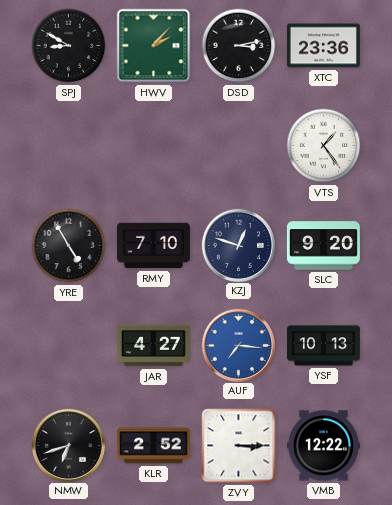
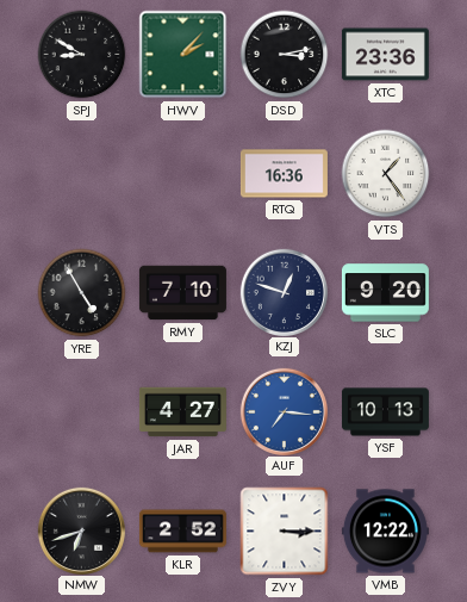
RTQ: none -> 16:36 (284, 174)
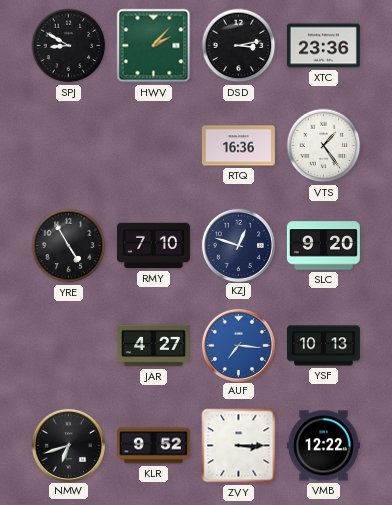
KLR: 2:52 -> 9:52 (153, 446)
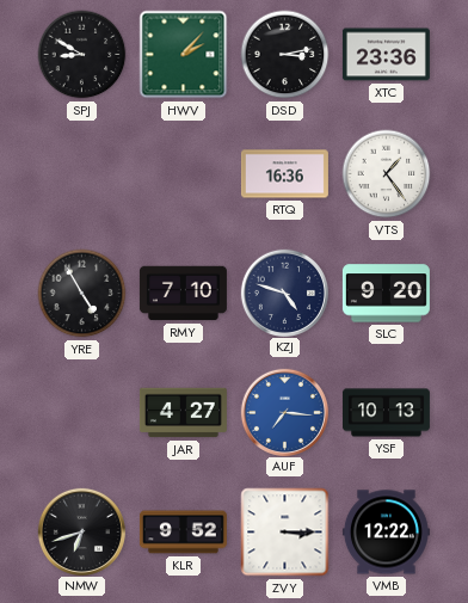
KZJ: 12:48 -> 4:48 (284, 293)
